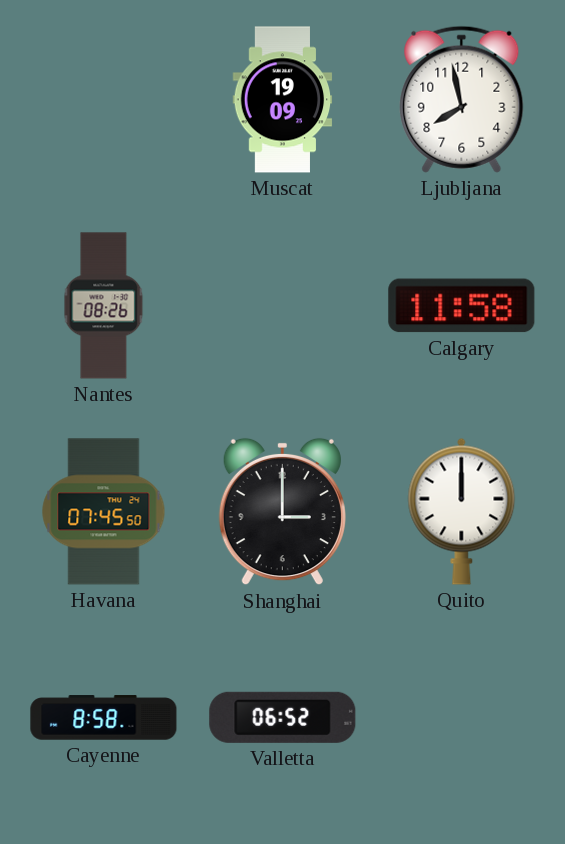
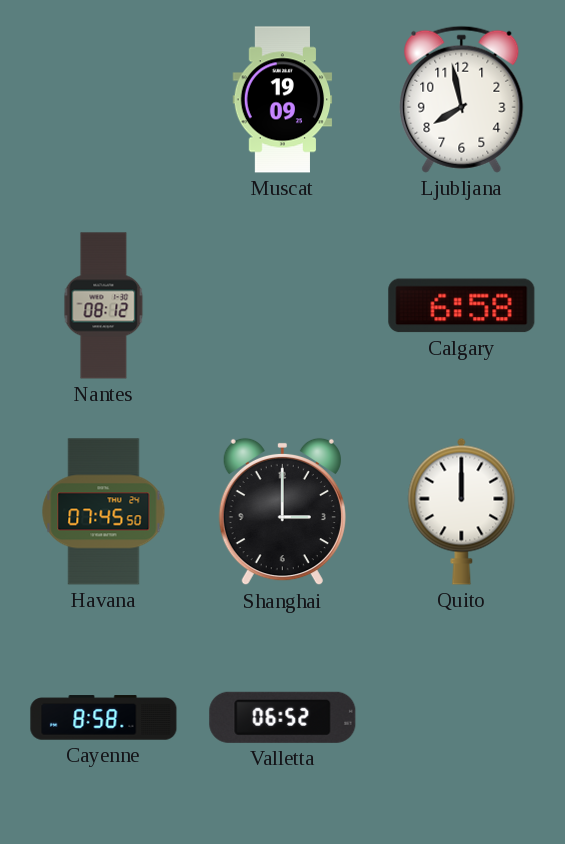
Nantes: 08:26 -> 08:12 (104, 306)
Calgary: 11:58 -> 6:58 (462, 306)
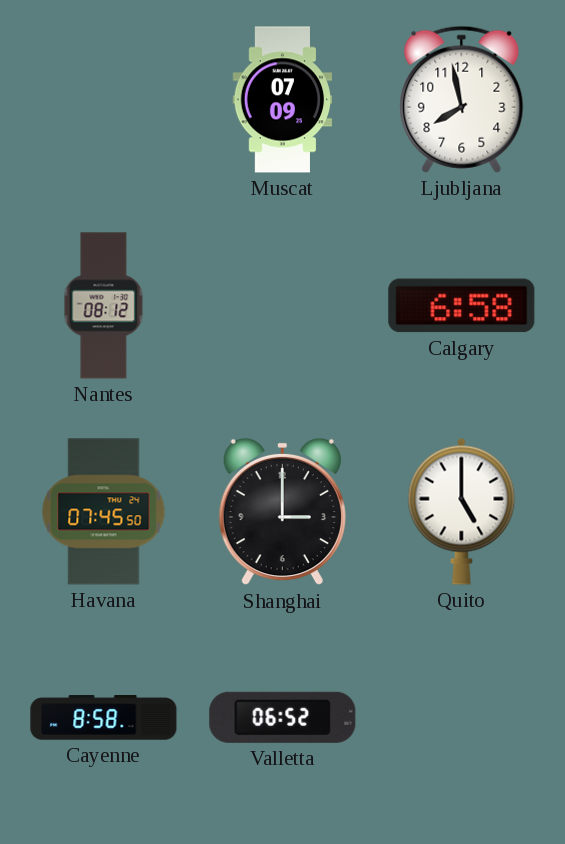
Muscat: 19:09 -> 07:09 (283, 100)
Quito: 12:00 -> 5:00 (462, 511)
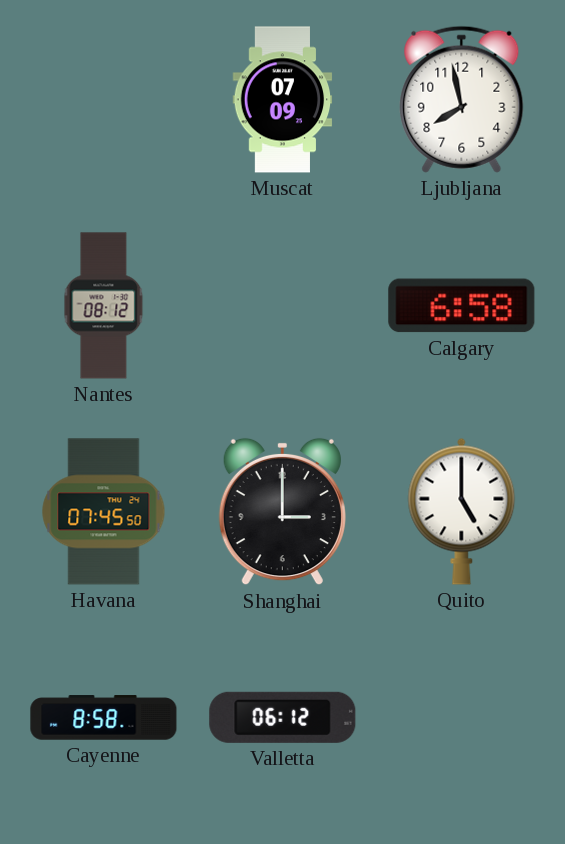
Valletta: 06:52 -> 06:12 (283, 717)
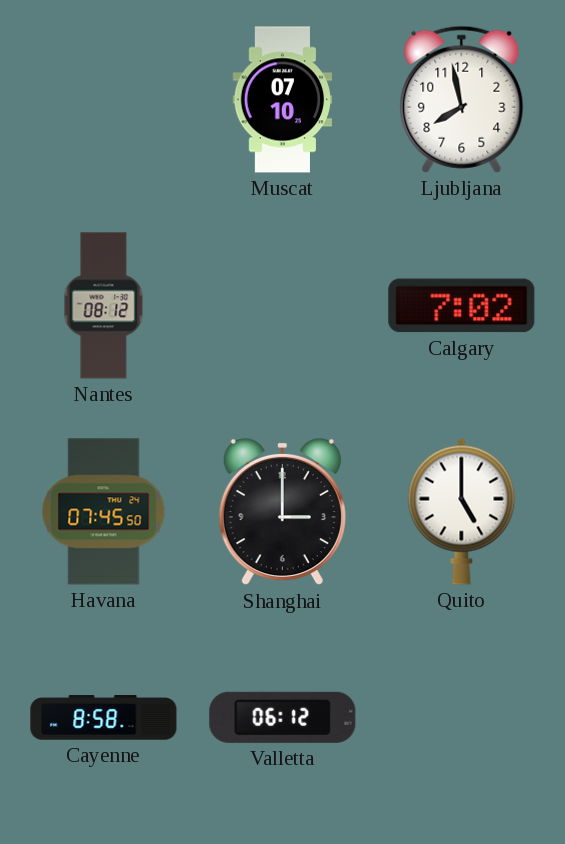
Muscat: 07:09 -> 07:10 (283, 100)
Calgary: 6:58 -> 7:02 (462, 306)
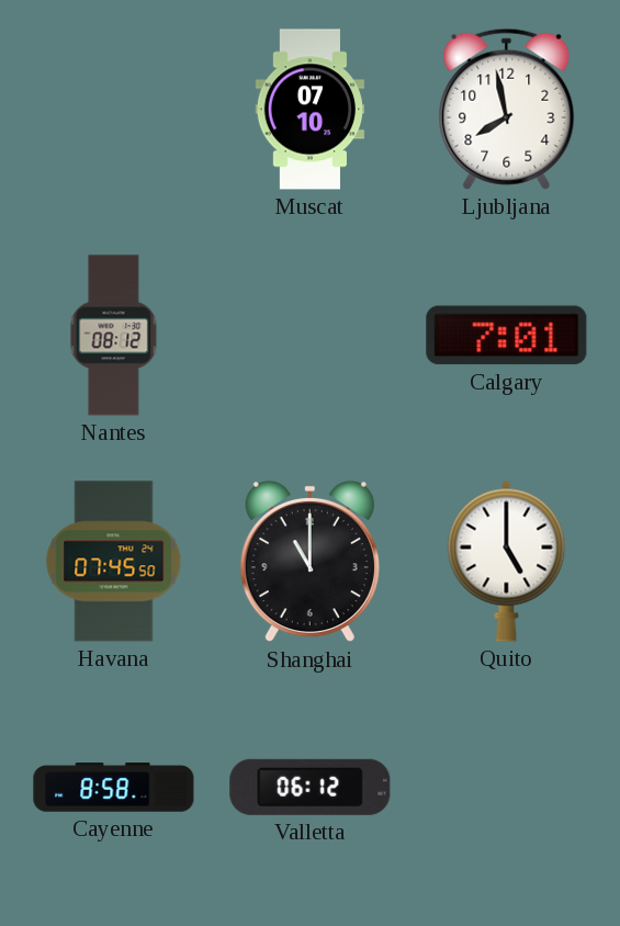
Calgary: 7:02 -> 7:01 (507, 336)
Shanghai: 3:00 -> 11:00 (309, 562)
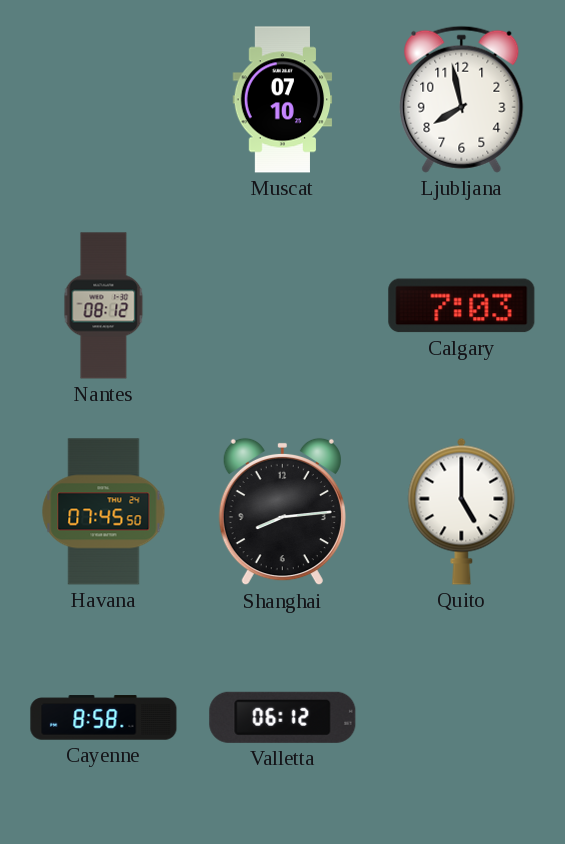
Calgary: 7:01 -> 7:03 (462, 306)
Shanghai: 11:00 -> 8:14 (282, 512)
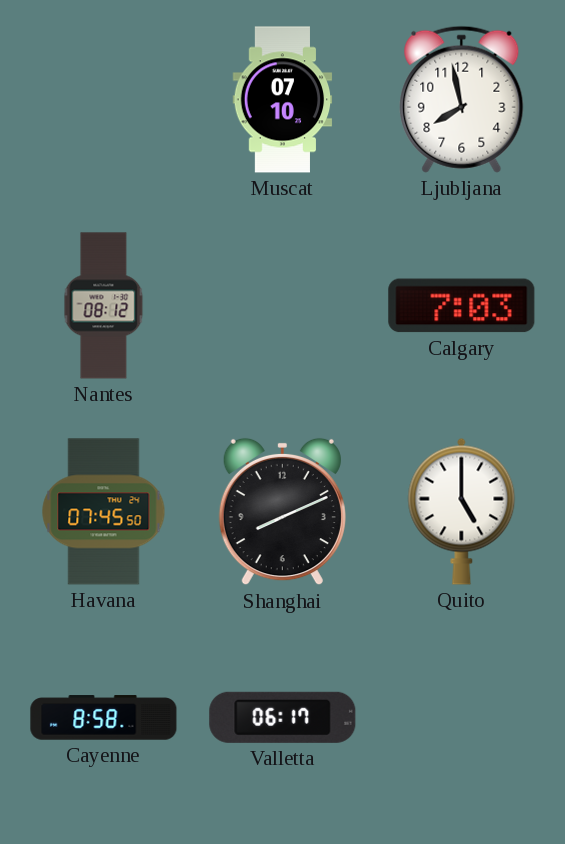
Shanghai: 8:14 -> 8:11 (282, 512)
Valletta: 06:12 -> 06:17 (283, 717)
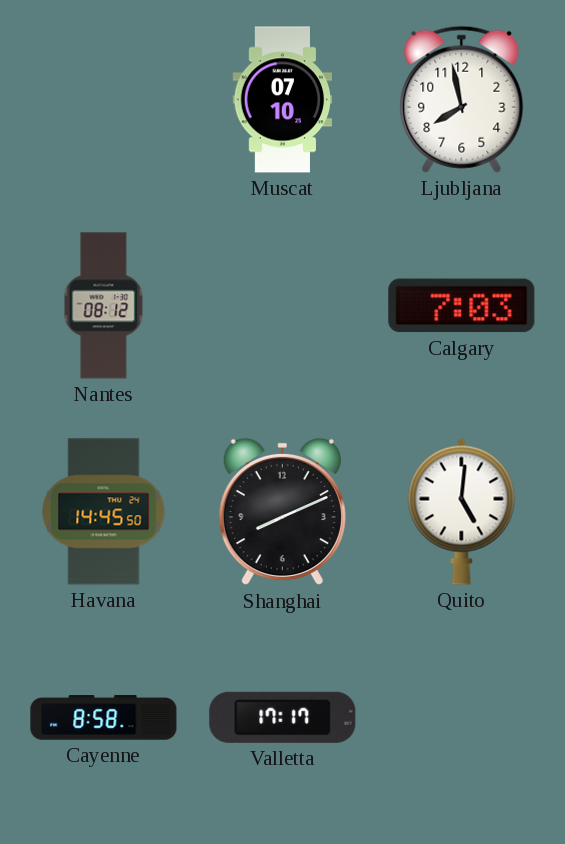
Havana: 07:45 -> 14:45 (104, 512)
Quito: 5:00 -> 5:01 (462, 511)
Valletta: 06:17 -> 17:17 (283, 717)
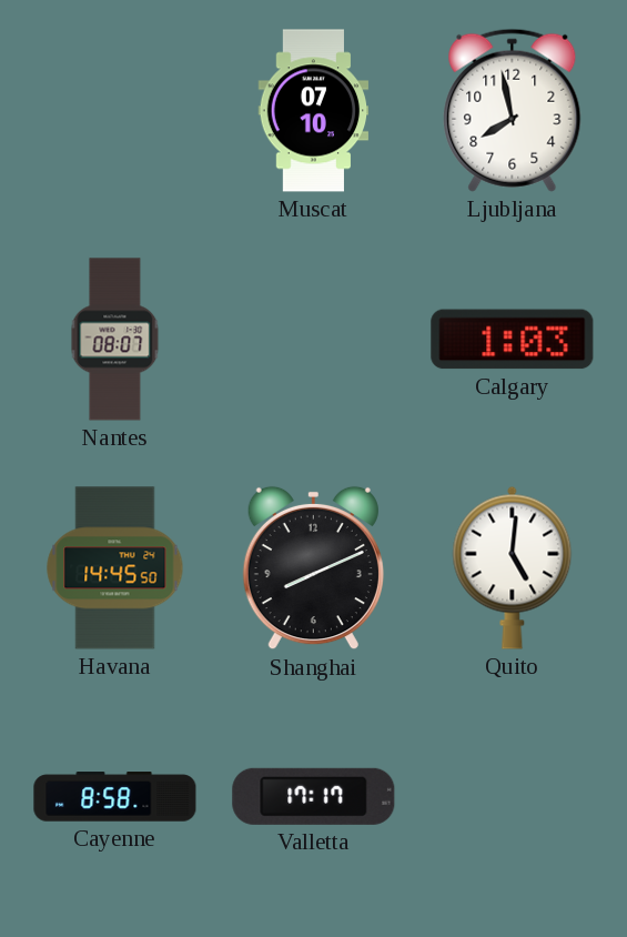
Nantes: 08:12 -> 08:07 (115, 340)
Calgary: 7:03 -> 1:03 (513, 340)
